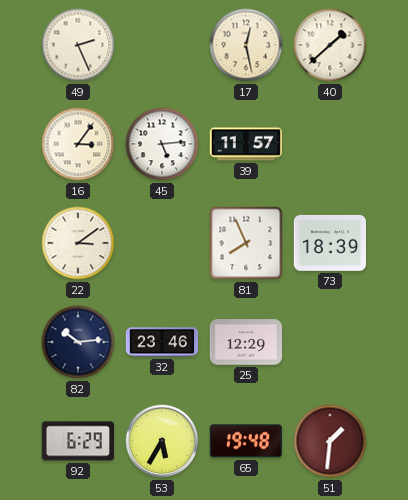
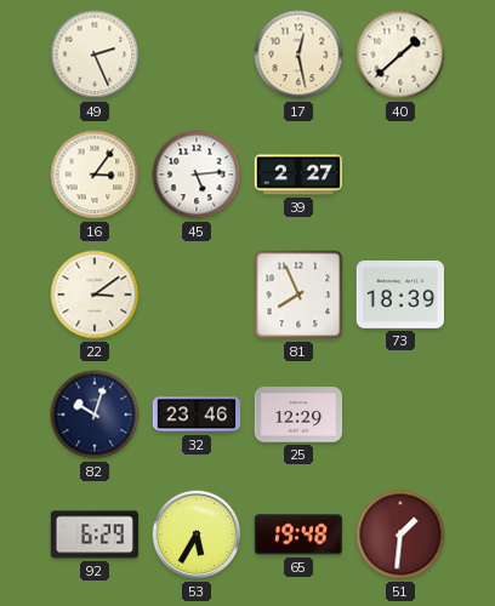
39: 11:57 -> 2:27 (297, 175)
82: 10:14 -> 10:03 (95, 415)
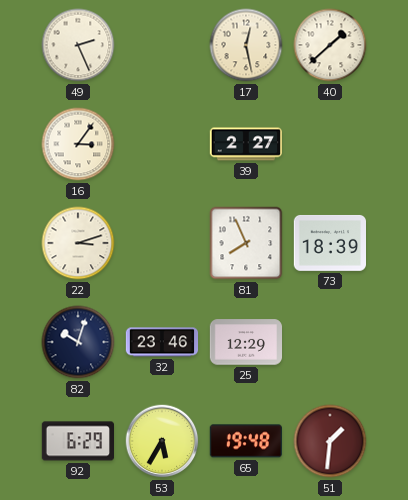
45: 5:14 -> none (197, 175)
22: 3:09 -> 3:12 (78, 243)
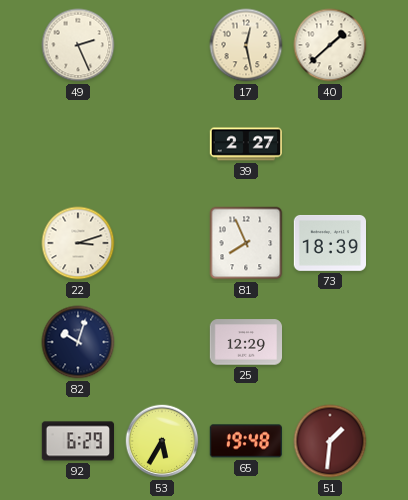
16: 3:06 -> none (78, 144)
32: 23:46 -> none (162, 342)
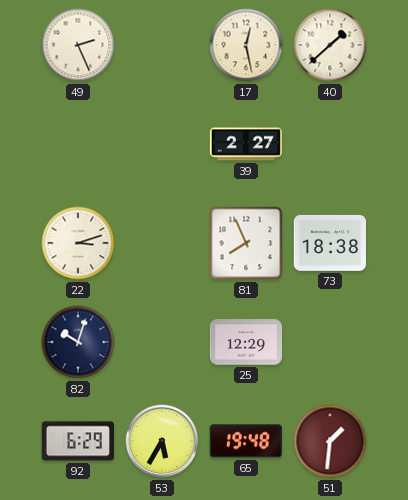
73: 18:39 -> 18:38 (329, 243)
